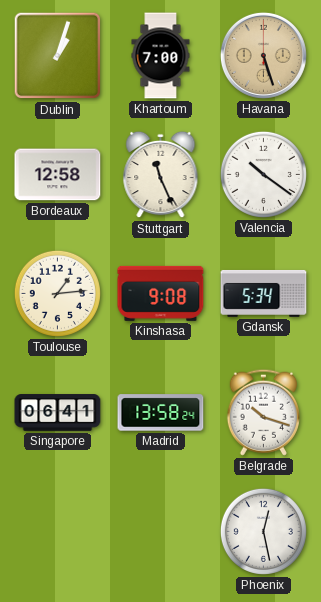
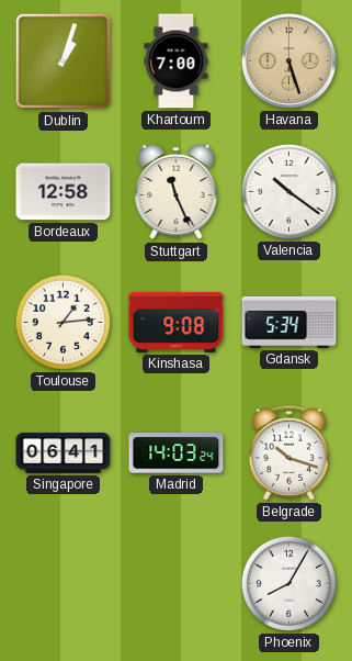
Madrid: 13:58 -> 14:03 (177, 453)
Phoenix: 12:28 -> 8:05 (288, 583)
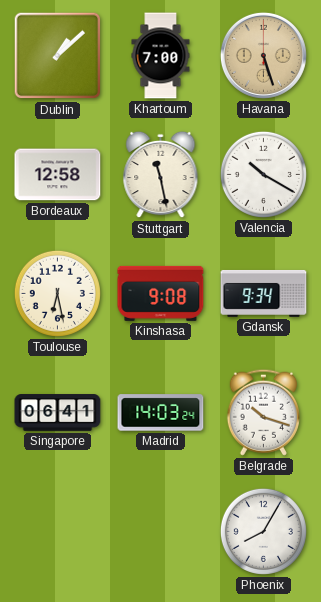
Dublin: 1:03 -> 1:08 (58, 56)
Stuttgart: 11:26 -> 11:28 (161, 175)
Valencia: 10:21 -> 10:20 (263, 174)
Toulouse: 1:14 -> 6:28 (57, 293)
Gdansk: 5:34 -> 9:34 (264, 293)
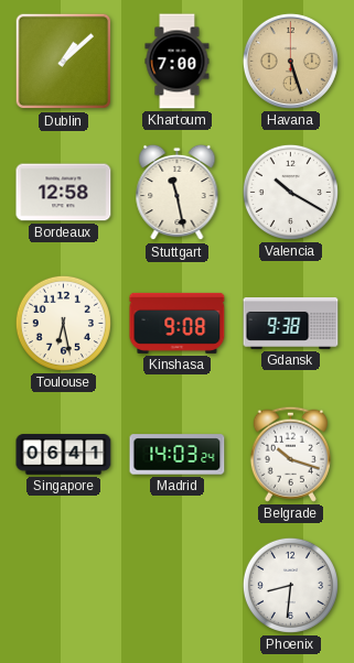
Gdansk: 9:34 -> 9:38 (291, 323)
Phoenix: 8:05 -> 8:31 (290, 585)
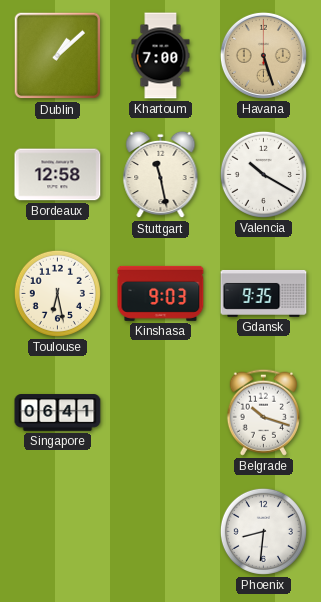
Kinshasa: 9:08 -> 9:03 (161, 293)
Gdansk: 9:38 -> 9:35 (264, 293)
Madrid: 14:03 -> none (178, 455)
